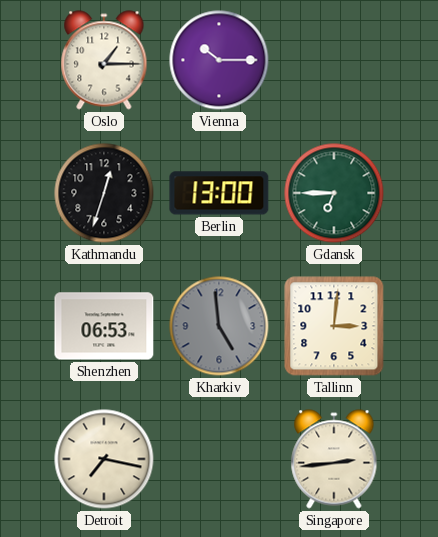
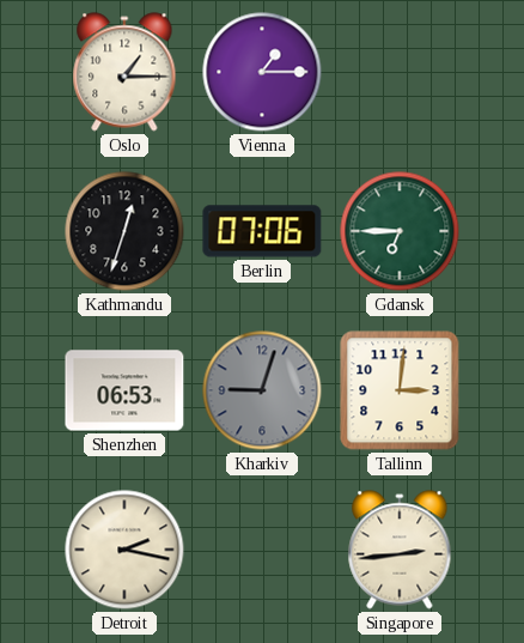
Vienna: 10:15 -> 1:15 (262, 72)
Berlin: 13:00 -> 07:06 (262, 231)
Kharkiv: 4:59 -> 9:03 (262, 390)
Detroit: 7:17 -> 2:17 (124, 550)
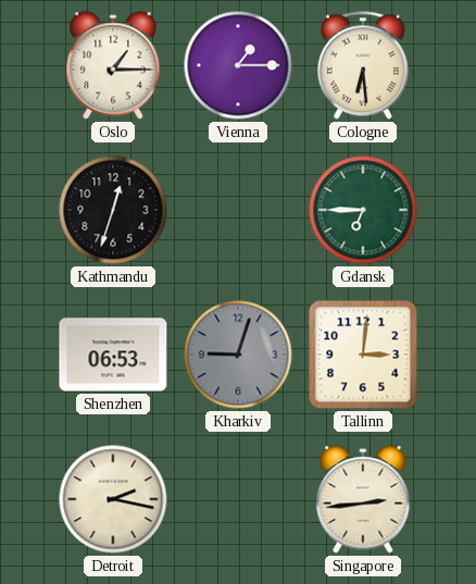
Cologne: none -> 6:29 (363, 65)
Berlin: 07:06 -> none (262, 231)
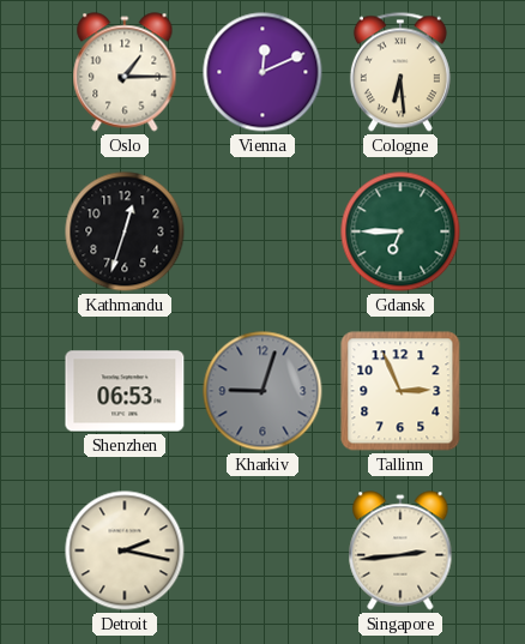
Vienna: 1:15 -> 12:11 (262, 72)
Tallinn: 3:01 -> 2:56 (400, 391)
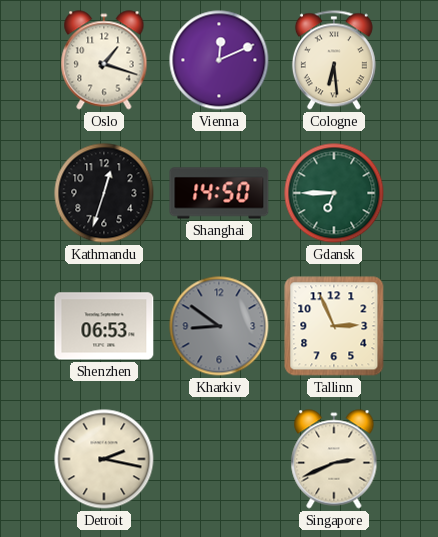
Oslo: 1:15 -> 1:18 (104, 60)
Shanghai: none -> 14:50 (219, 193)
Kharkiv: 9:03 -> 8:51 (219, 326)
Singapore: 2:44 -> 2:41 (334, 459)
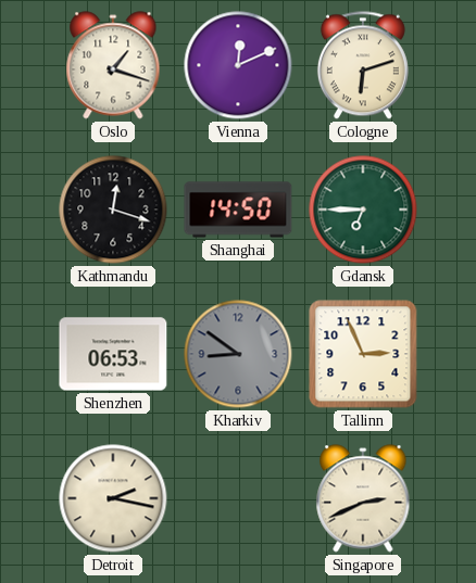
Cologne: 6:29 -> 6:12 (363, 65)
Kathmandu: 12:33 -> 12:18 (113, 210)
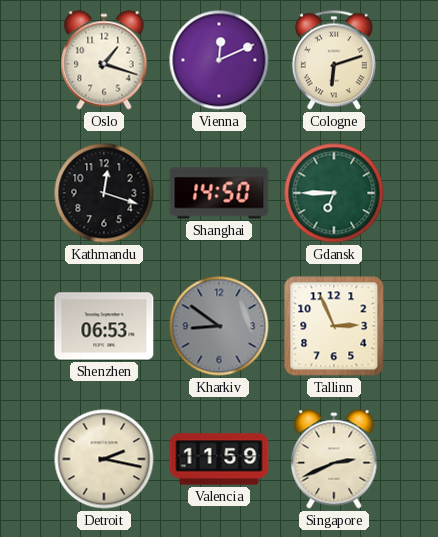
Valencia: none -> 11:59 (219, 459)
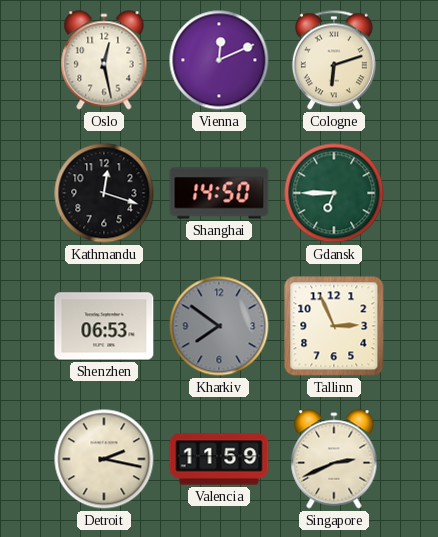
Oslo: 1:18 -> 12:28 (104, 60)
Kharkiv: 8:51 -> 7:51 (219, 326)
